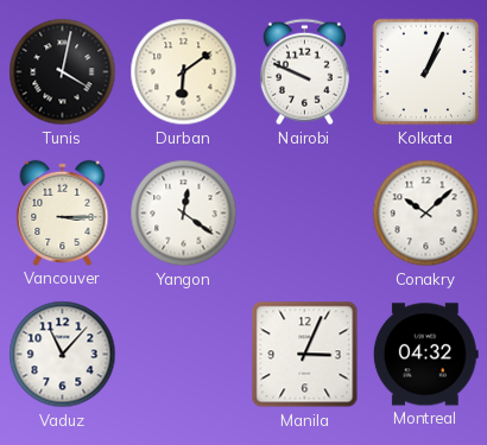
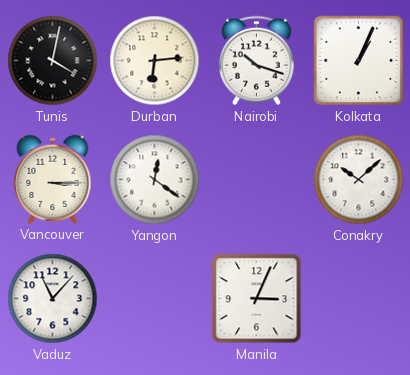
Durban: 6:09 -> 6:14 (155, 61)
Nairobi: 9:49 -> 10:18 (256, 61)
Montreal: 04:32 -> none (425, 355)
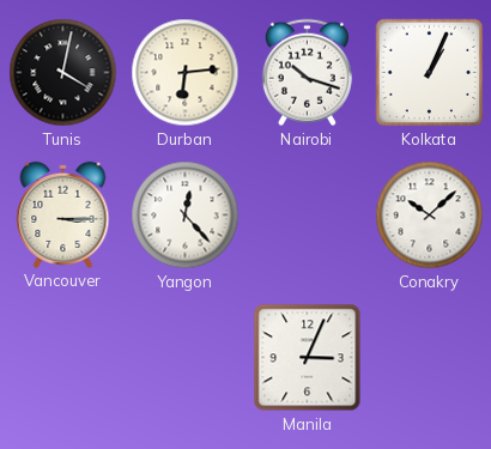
Yangon: 12:21 -> 12:23 (186, 216)
Vaduz: 11:07 -> none (53, 299)
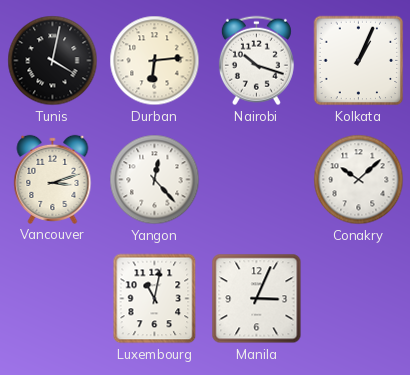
Vancouver: 3:15 -> 3:12 (53, 179)
Luxembourg: none -> 11:02 (155, 299)
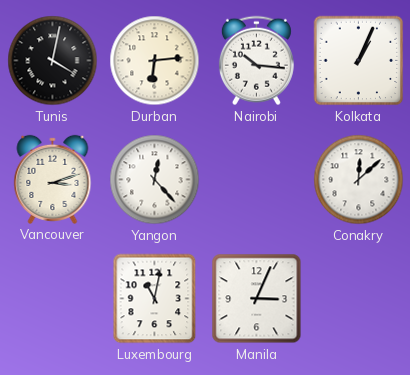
Nairobi: 10:18 -> 10:16 (256, 61)
Conakry: 10:08 -> 12:08 (359, 180)
